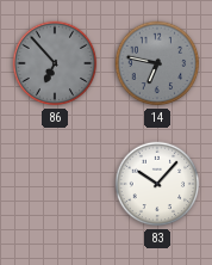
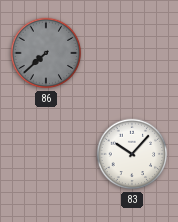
86: 6:53 -> 7:38 (46, 53)
14: 6:47 -> none (157, 63)
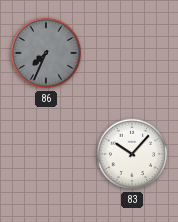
86: 7:38 -> 7:34 (46, 53)
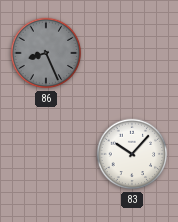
86: 7:34 -> 8:26 (46, 53)
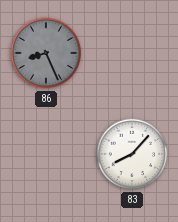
83: 10:07 -> 8:07 (132, 154)
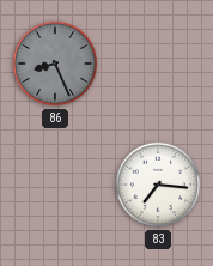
83: 8:07 -> 7:16 (158, 185)
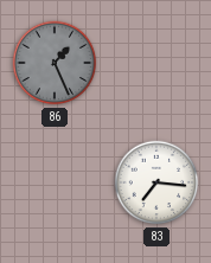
86: 8:26 -> 1:26 (55, 63)
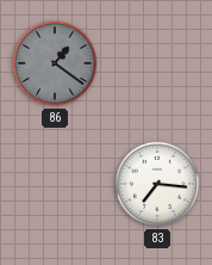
86: 1:26 -> 1:21 (55, 63)
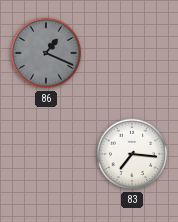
86: 1:21 -> 1:19 (46, 53)
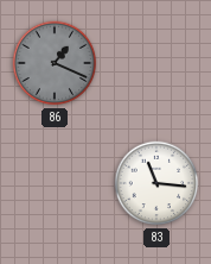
83: 7:16 -> 11:16 (156, 183)
